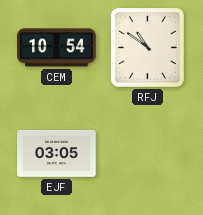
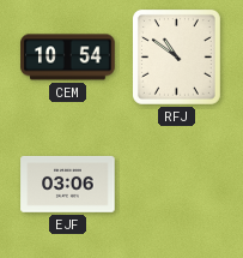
EJF: 03:05 -> 03:06 (68, 184)
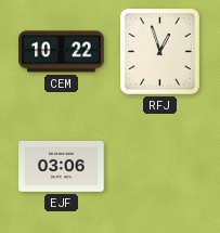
CEM: 10:54 -> 10:22 (62, 52)
RFJ: 10:51 -> 12:57 (159, 51)
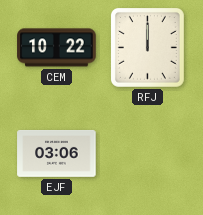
RFJ: 12:57 -> 12:00 (147, 47)
